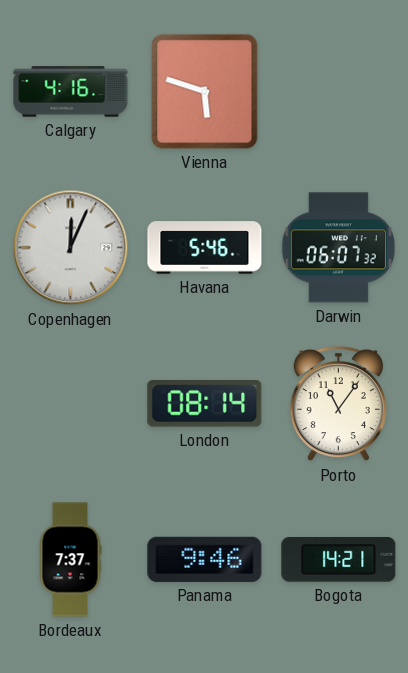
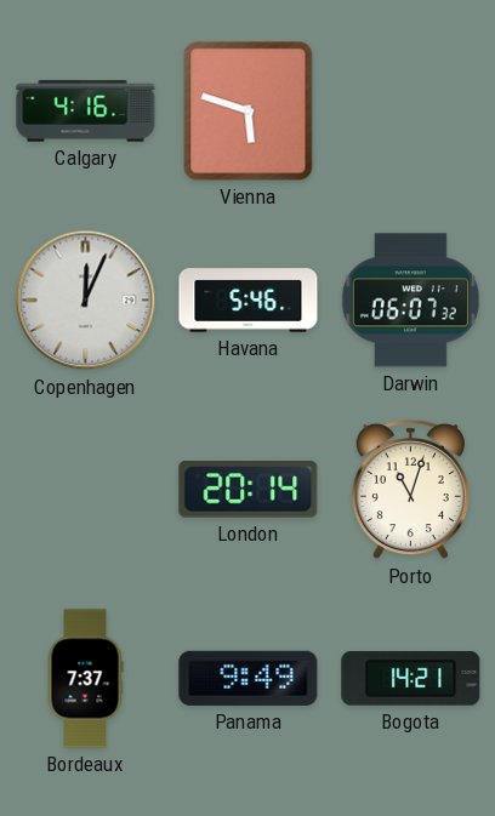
London: 08:14 -> 20:14 (249, 490)
Porto: 11:06 -> 11:03 (410, 490)
Panama: 9:46 -> 9:49 (249, 678)
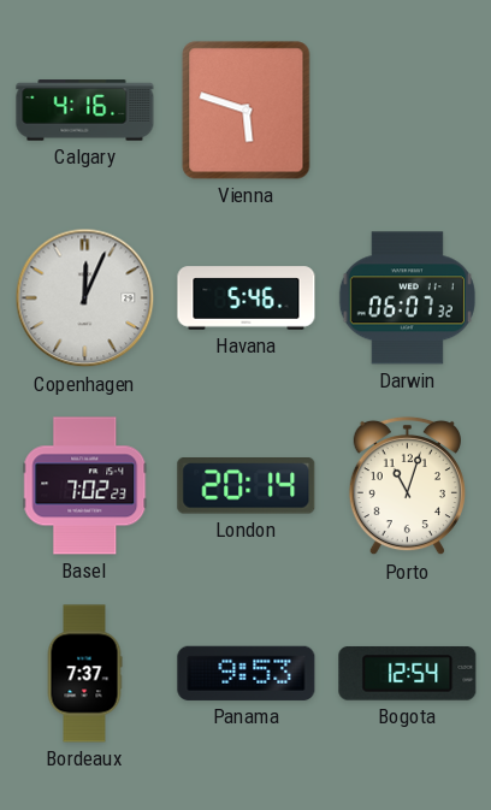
Basel: none -> 7:02 (85, 486)
Panama: 9:49 -> 9:53 (247, 673)
Bogota: 14:21 -> 12:54 (408, 674)
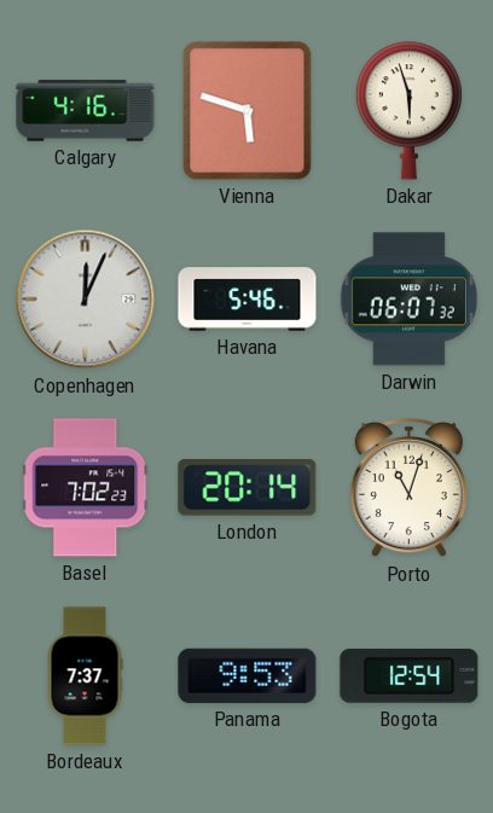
Dakar: none -> 5:57 (408, 111)
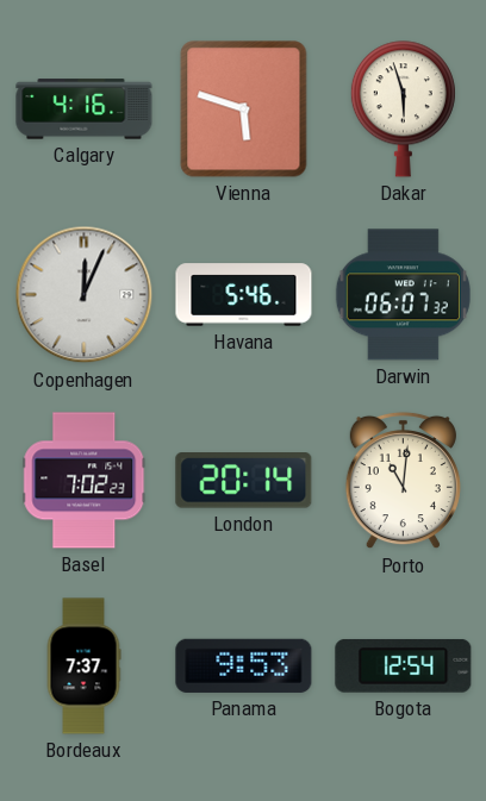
Porto: 11:03 -> 11:01 (403, 481)
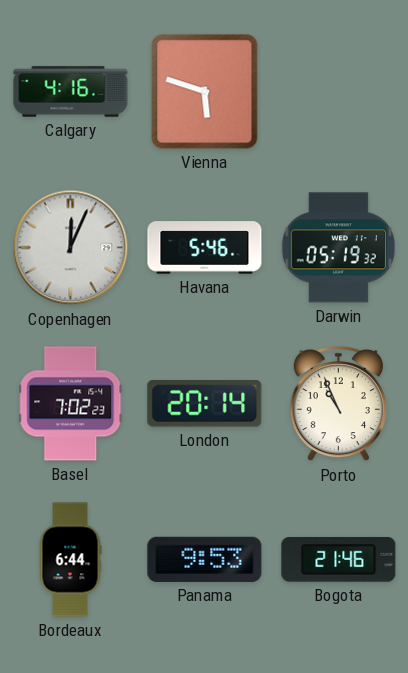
Dakar: 5:57 -> none (403, 109)
Darwin: 06:07 -> 05:19 (338, 248)
Porto: 11:01 -> 10:56 (338, 404)
Bordeaux: 7:37 -> 6:44 (70, 560)
Bogota: 12:54 -> 21:46 (339, 560)
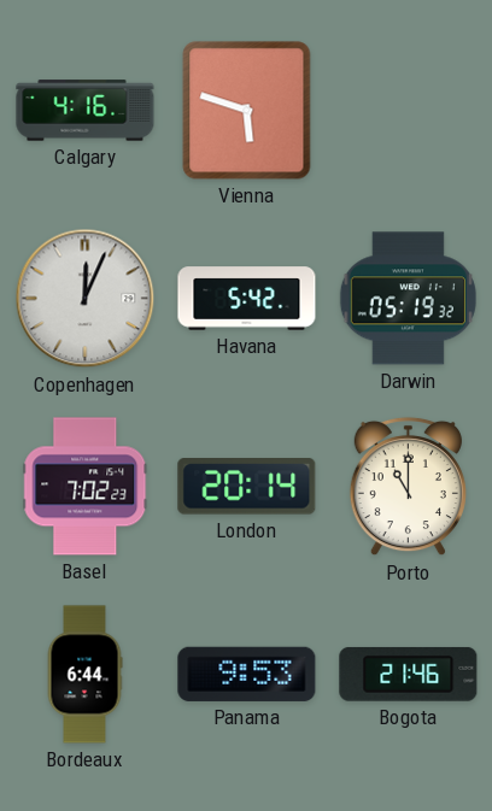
Havana: 5:46 -> 5:42 (247, 299)
Porto: 10:56 -> 11:00 (408, 487)
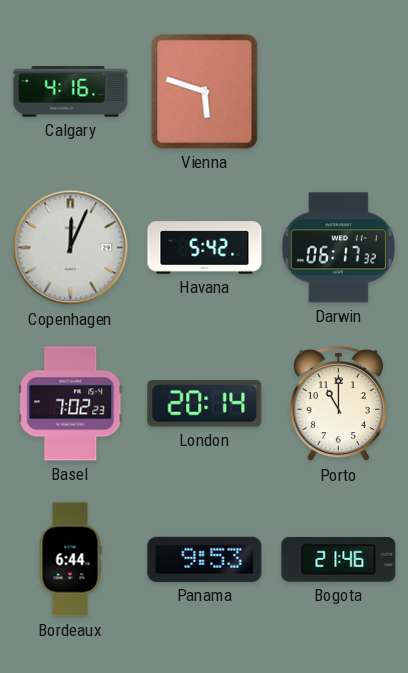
Darwin: 05:19 -> 06:17 (338, 248)
